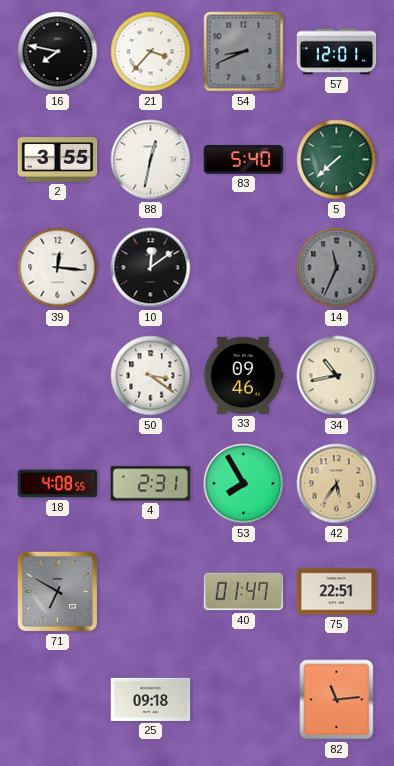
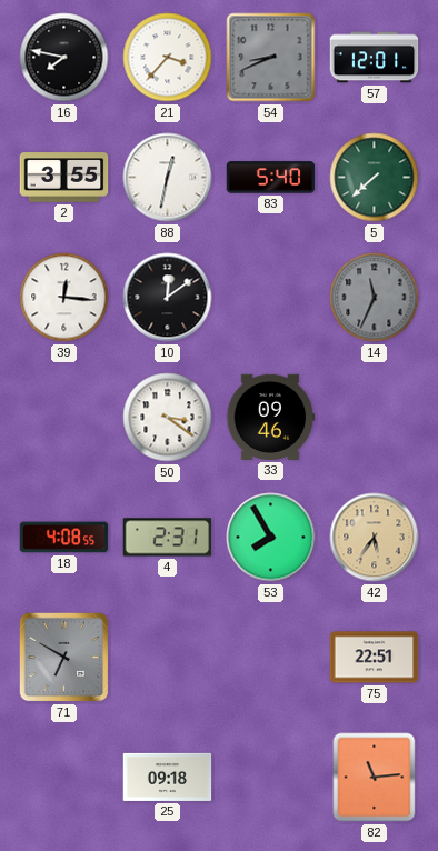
34: 10:43 -> none (337, 376)
40: 01:47 -> none (244, 592)
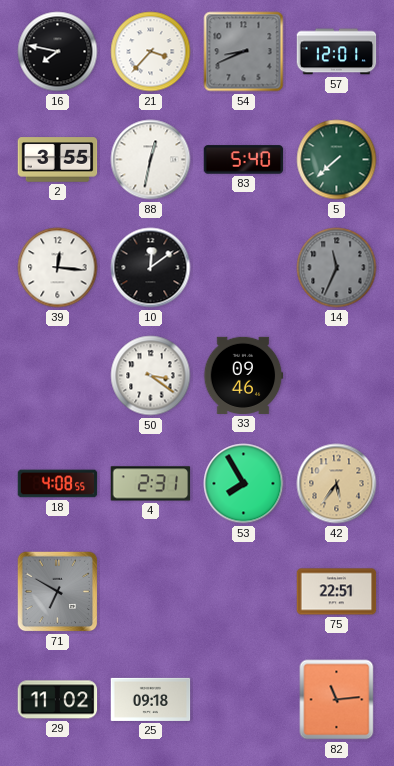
29: none -> 11:02 (58, 700)
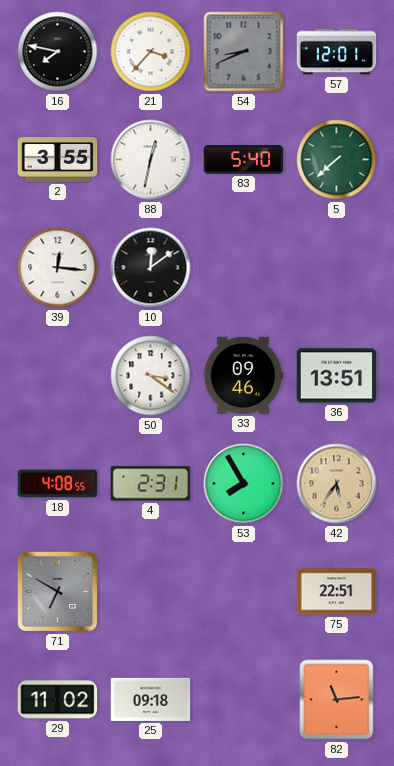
14: 11:34 -> none (337, 268)
36: none -> 13:51 (337, 376)
